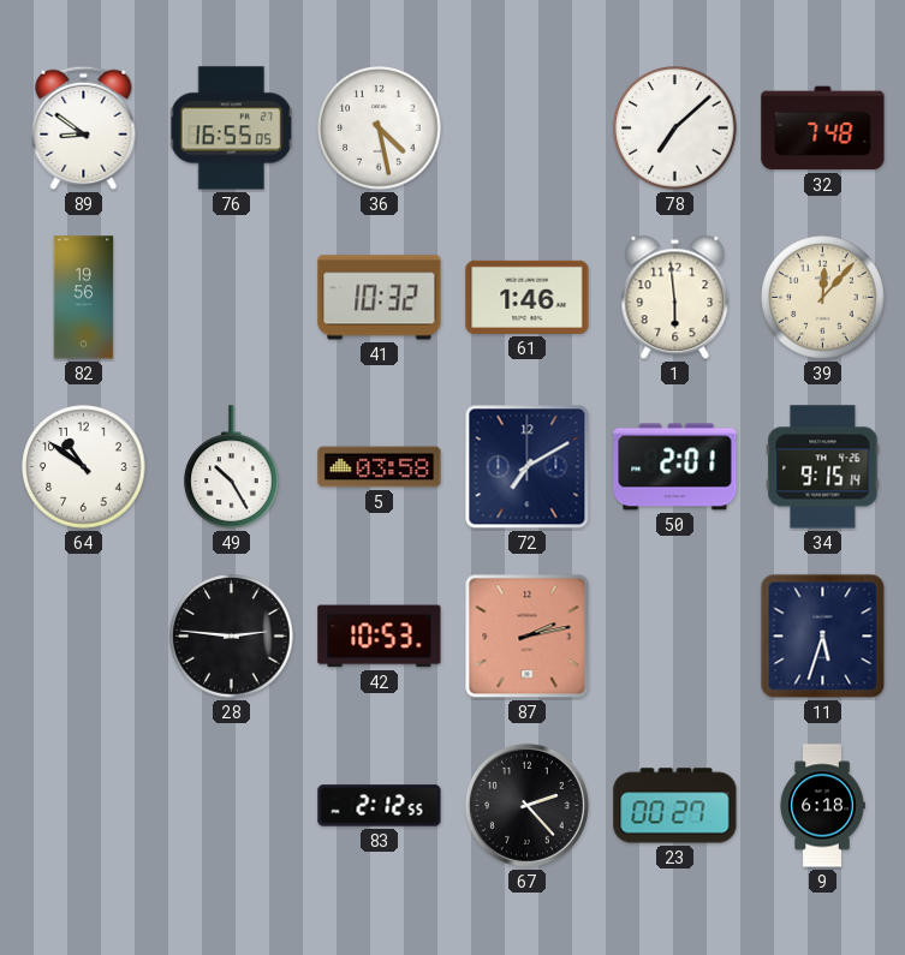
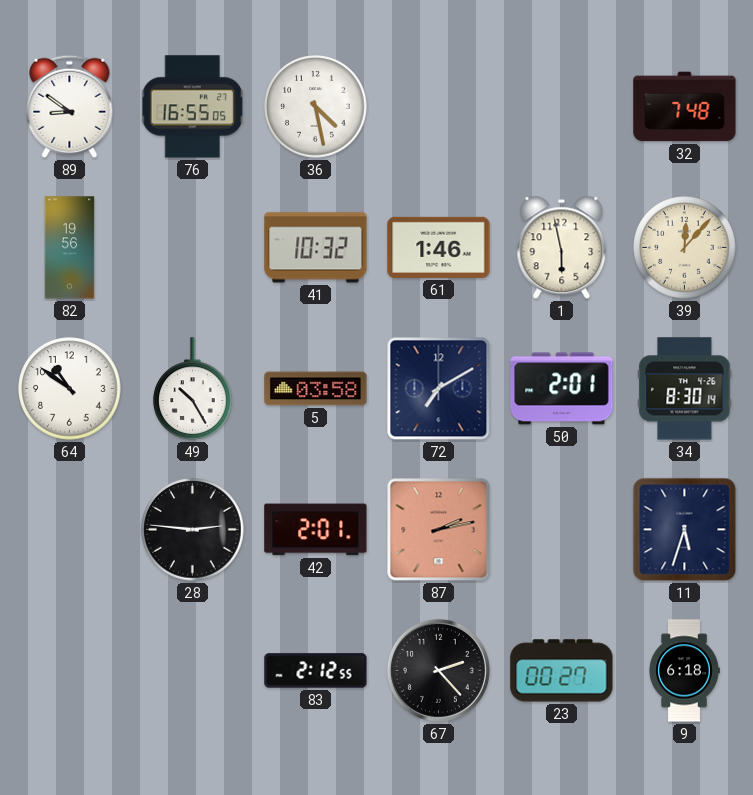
78: 7:08 -> none (675, 129)
1: 5:59 -> 5:58 (562, 248)
34: 9:15 -> 8:30 (685, 389)
42: 10:53 -> 2:01 (316, 530)
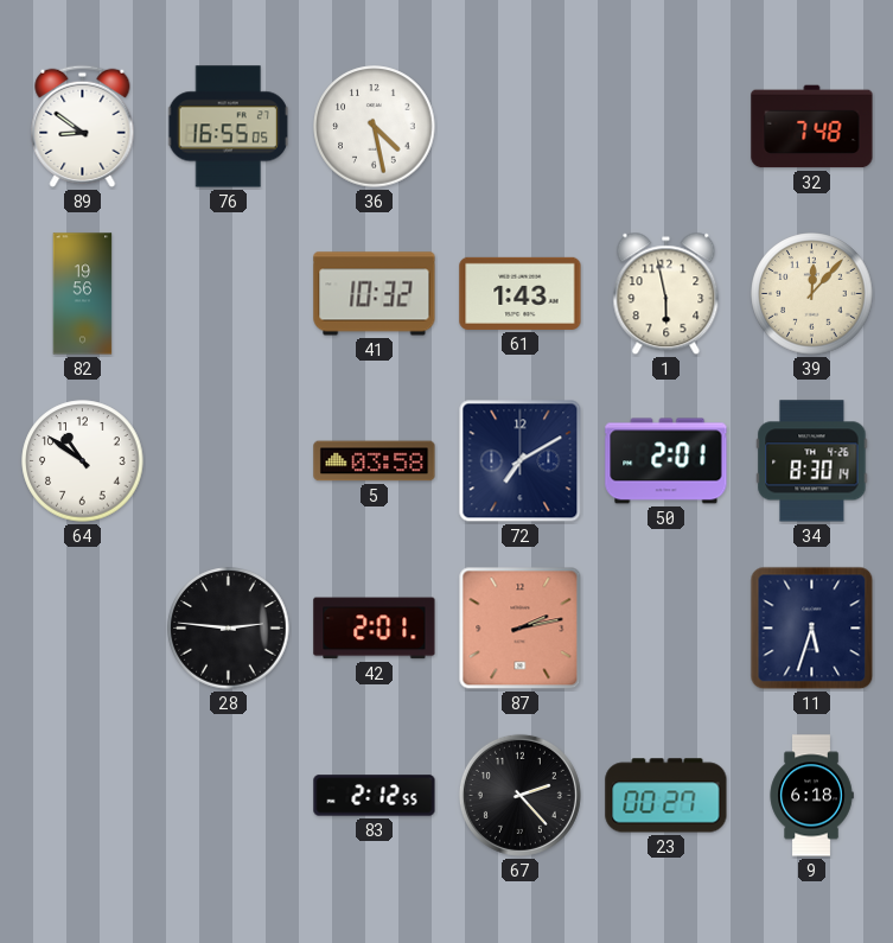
61: 1:46 -> 1:43 (521, 293)
49: 10:25 -> none (193, 389)
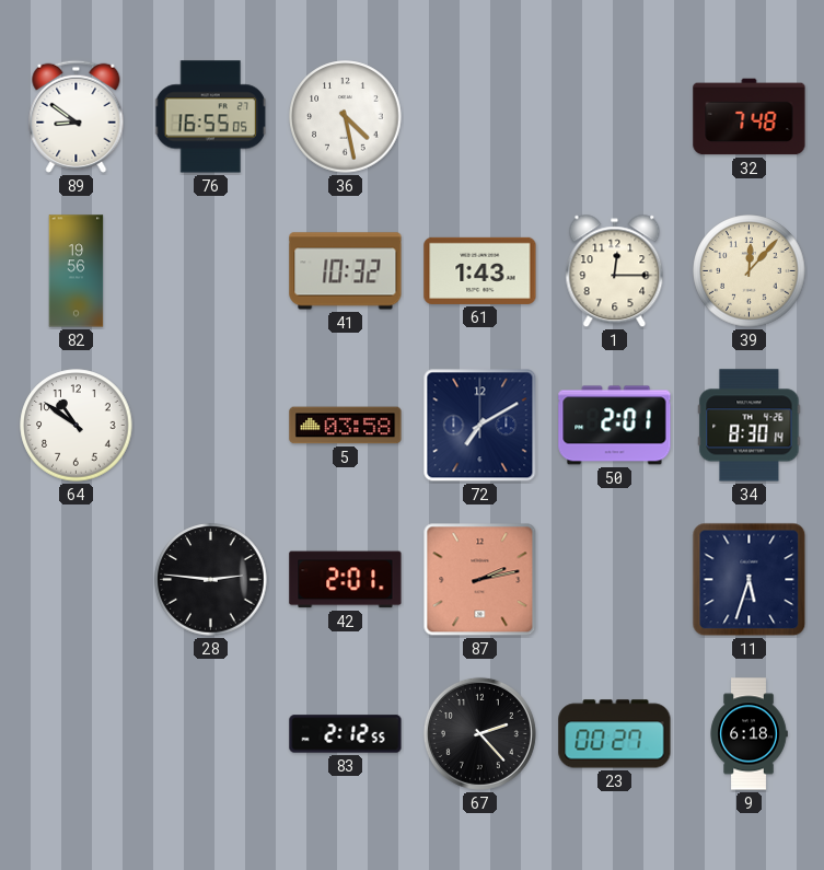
1: 5:58 -> 12:15 (615, 271)
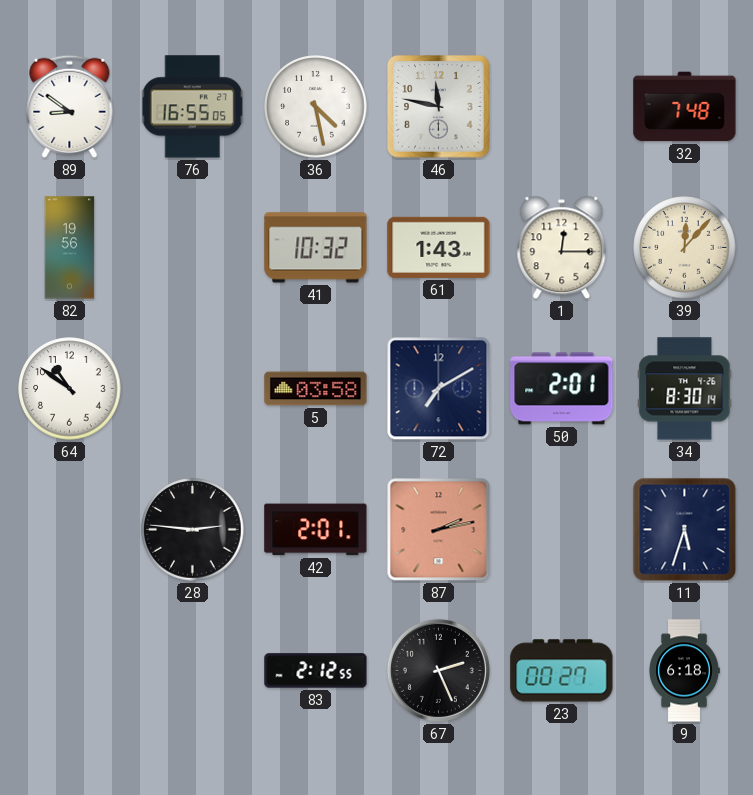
46: none -> 11:47 (439, 107)
67: 2:23 -> 2:26 (438, 670)
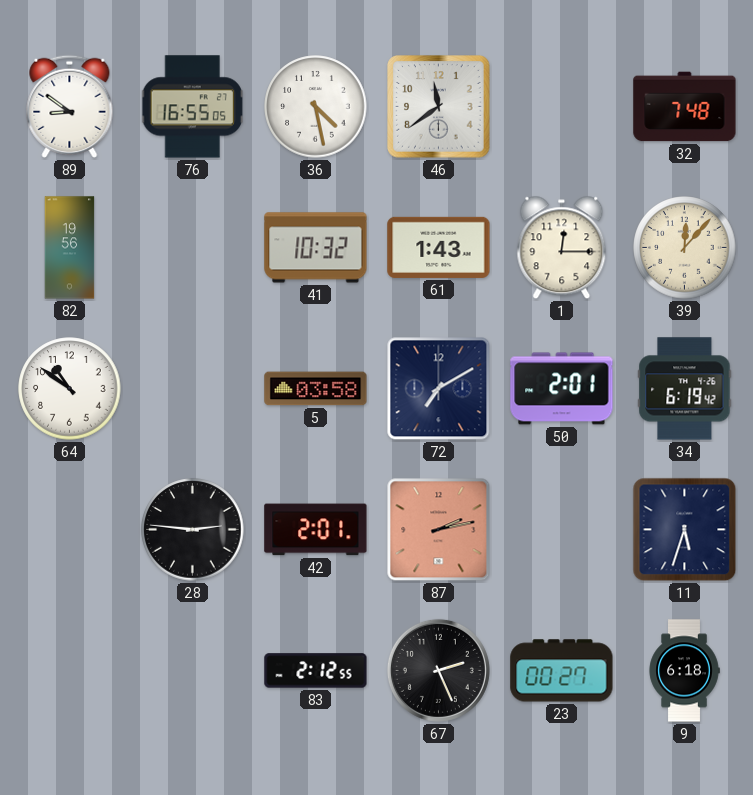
46: 11:47 -> 11:39 (439, 107)
34: 8:30 -> 6:19 (685, 389)
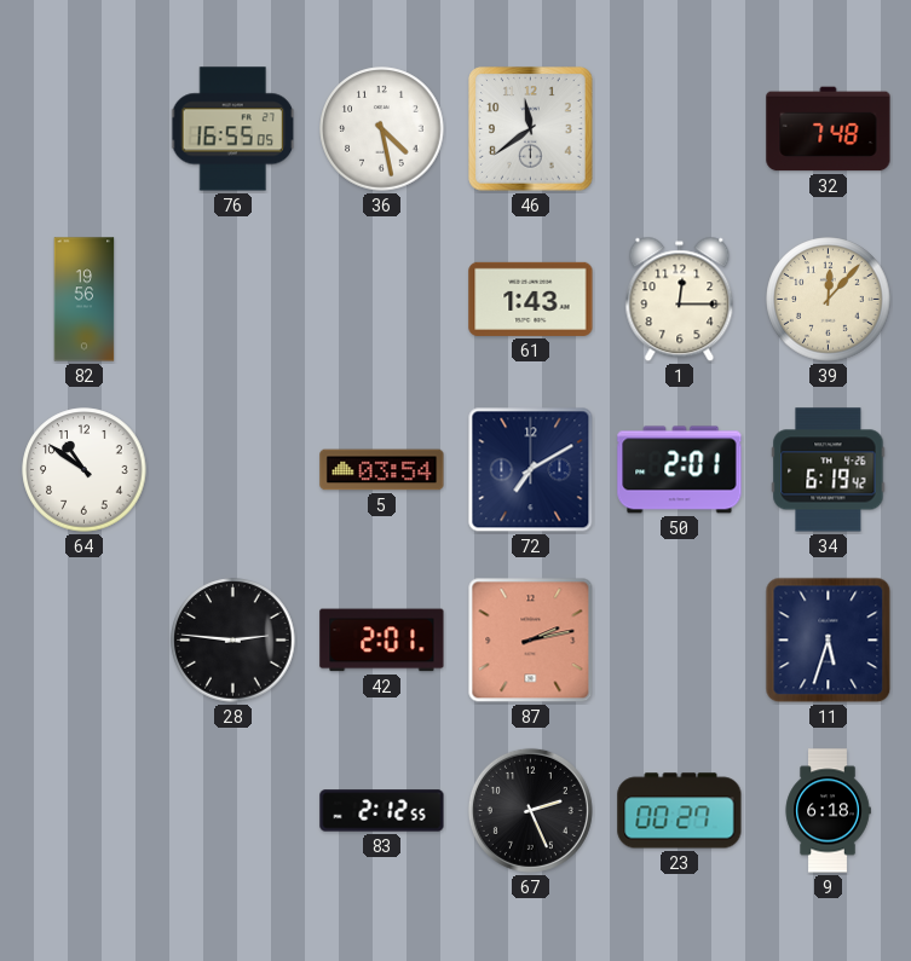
89: 8:51 -> none (70, 106)
41: 10:32 -> none (316, 248)
5: 03:58 -> 03:54 (382, 470)
